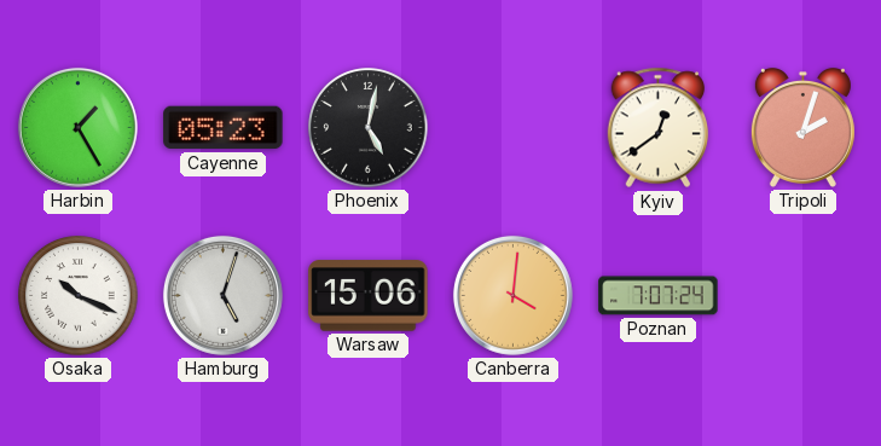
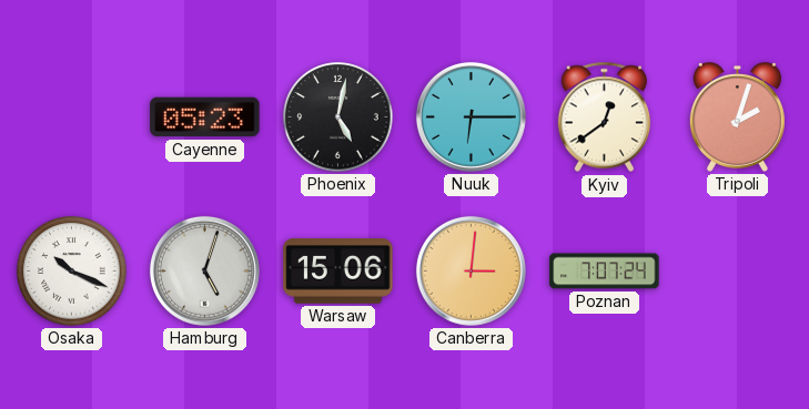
Harbin: 1:25 -> none (77, 127)
Nuuk: none -> 6:15 (471, 116)
Canberra: 4:01 -> 3:01 (471, 270)
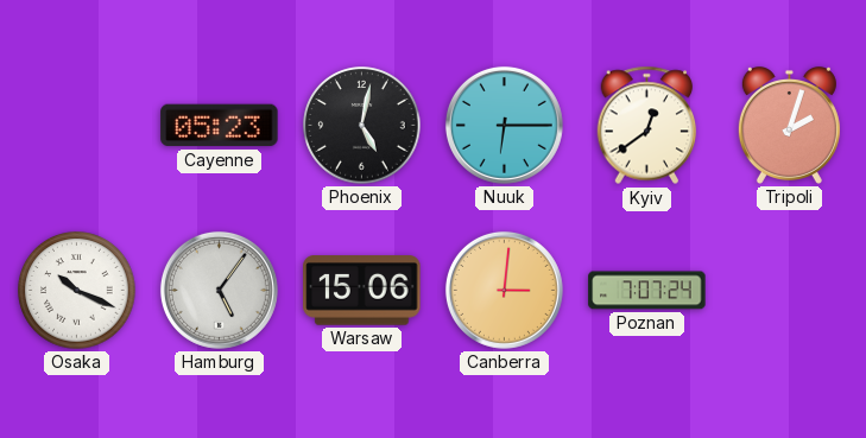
Hamburg: 5:03 -> 5:06 (219, 290)
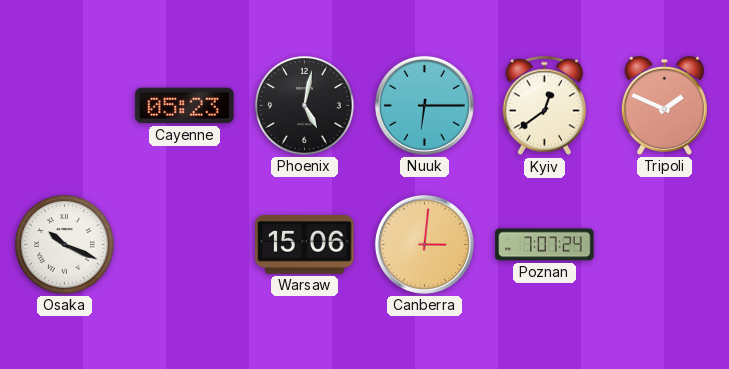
Tripoli: 2:03 -> 1:49 (664, 105)
Hamburg: 5:06 -> none (219, 290)
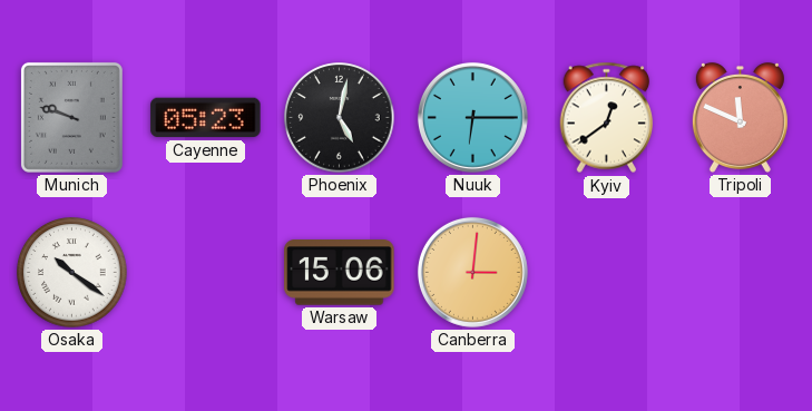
Munich: none -> 9:48 (71, 117)
Tripoli: 1:49 -> 11:49 (740, 117)
Osaka: 10:19 -> 10:21 (72, 273)
Poznan: 7:07 -> none (545, 245)
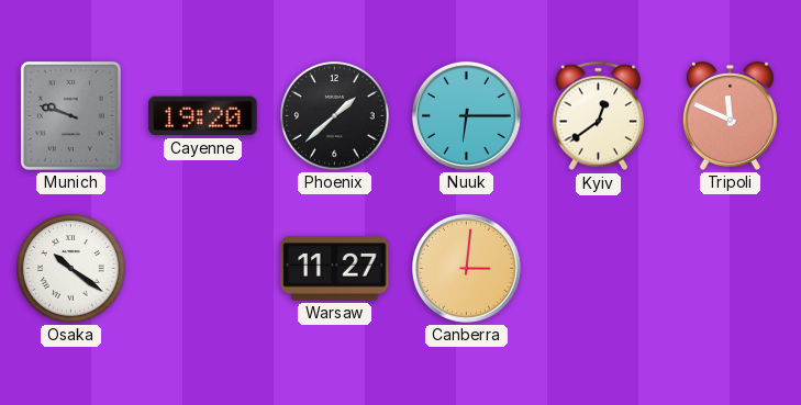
Cayenne: 05:23 -> 19:20 (203, 116)
Phoenix: 5:02 -> 1:38 (335, 116)
Warsaw: 15:06 -> 11:27 (335, 269)
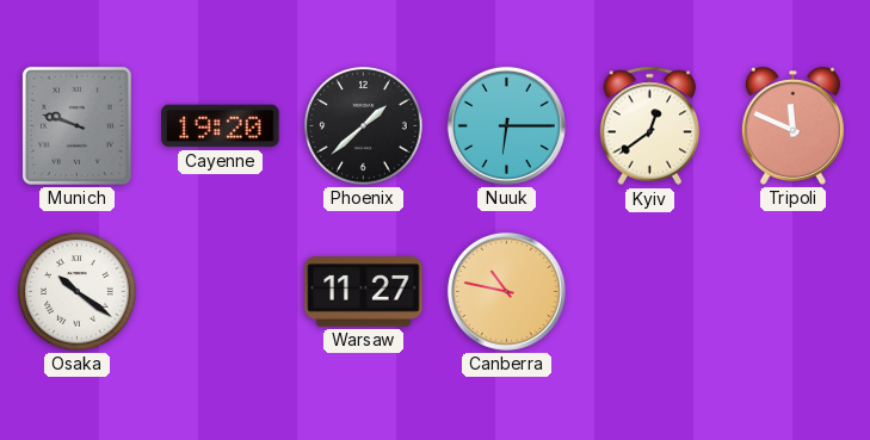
Canberra: 3:01 -> 10:47 (506, 291)
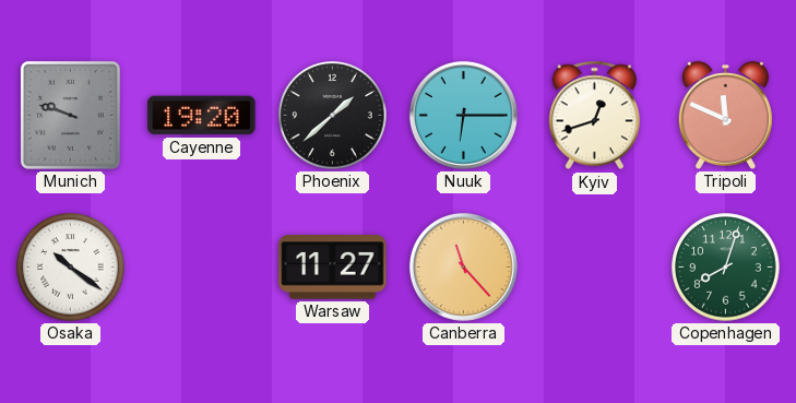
Kyiv: 12:39 -> 12:42 (595, 116)
Canberra: 10:47 -> 11:23 (463, 266)
Copenhagen: none -> 8:03 (726, 268)
